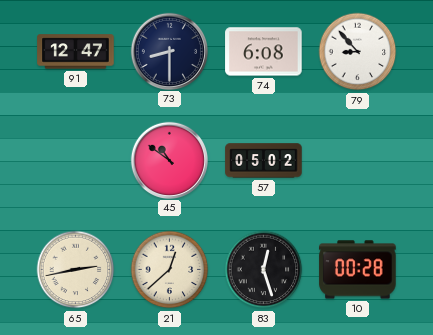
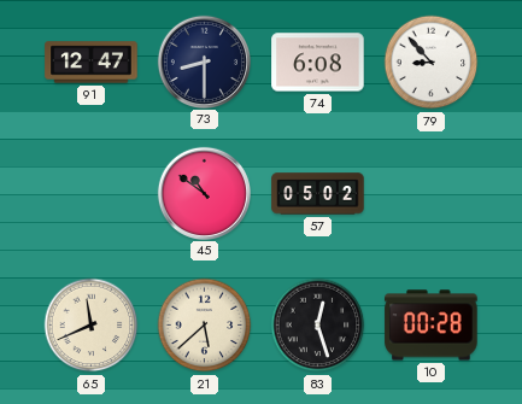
65: 2:43 -> 11:41 (92, 326)
21: 12:38 -> 5:38 (205, 326)
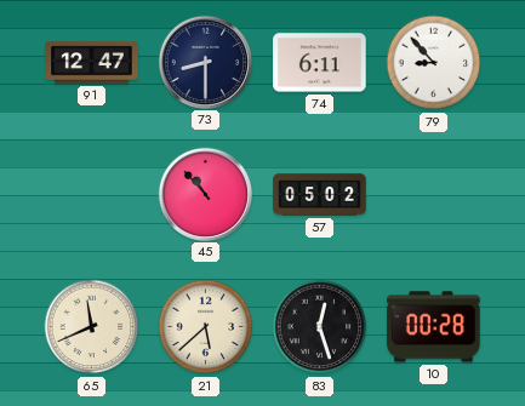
74: 6:08 -> 6:11 (320, 63)
45: 10:51 -> 10:53 (205, 194)
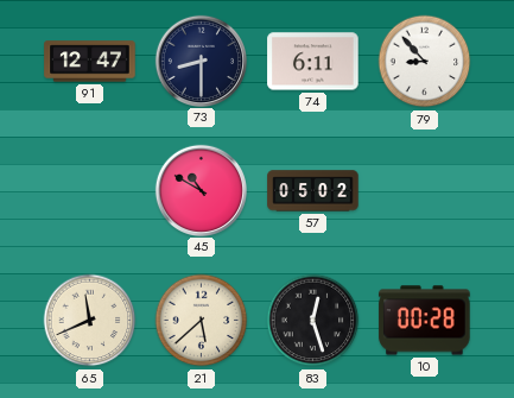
45: 10:53 -> 10:50 (201, 190)
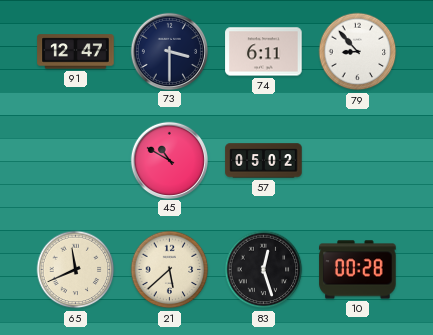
73: 8:30 -> 3:30 (169, 51)
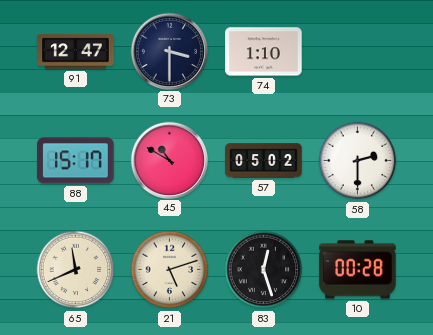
74: 6:11 -> 1:10 (264, 52)
79: 8:53 -> none (358, 52)
88: none -> 15:17 (76, 161)
58: none -> 2:30 (358, 161)
21: 5:38 -> 5:12 (170, 270)
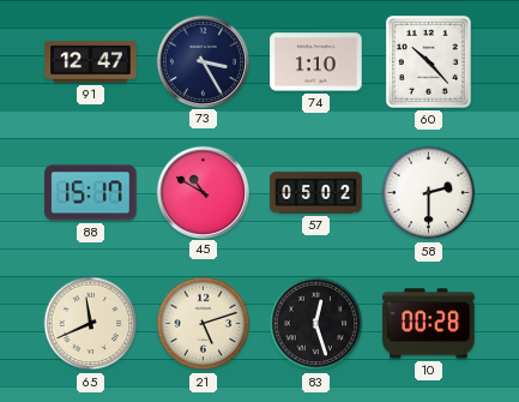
73: 3:30 -> 3:25 (203, 61)
60: none -> 10:23 (428, 62)
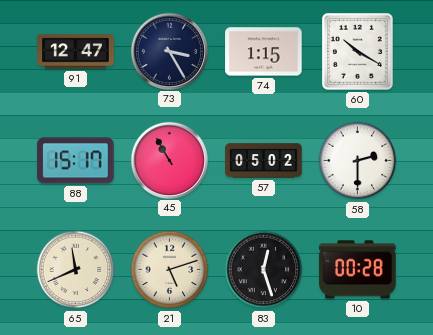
74: 1:10 -> 1:15 (264, 52)
60: 10:23 -> 10:20 (357, 52)
45: 10:50 -> 10:55 (169, 160)
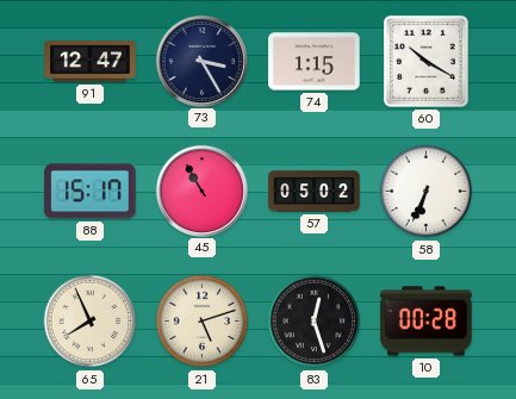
58: 2:30 -> 6:34 (427, 192)
65: 11:41 -> 7:56 (91, 322)
